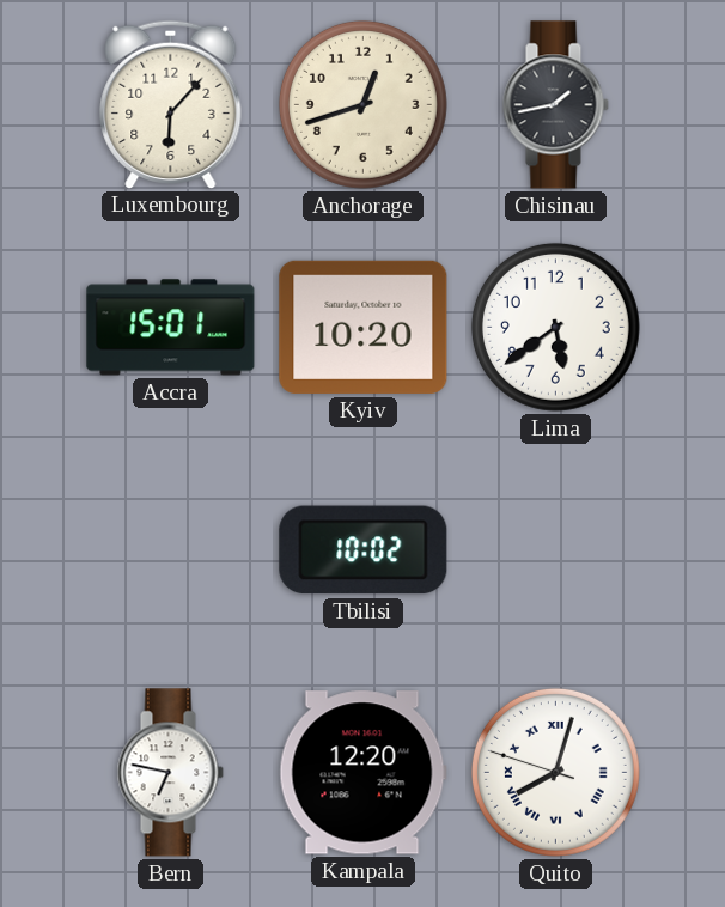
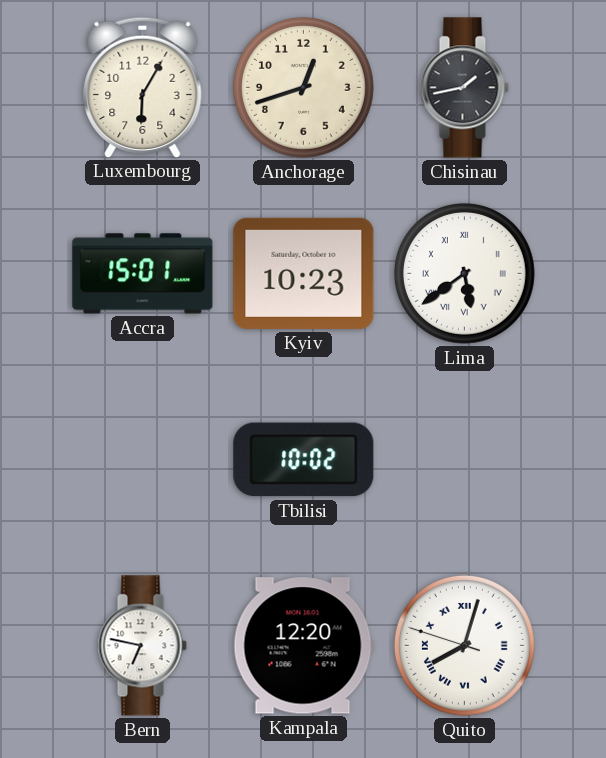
Luxembourg: 6:07 -> 6:05 (143, 87)
Kyiv: 10:20 -> 10:23 (304, 273)
Lima numerals: Arabic -> Roman (464, 273)
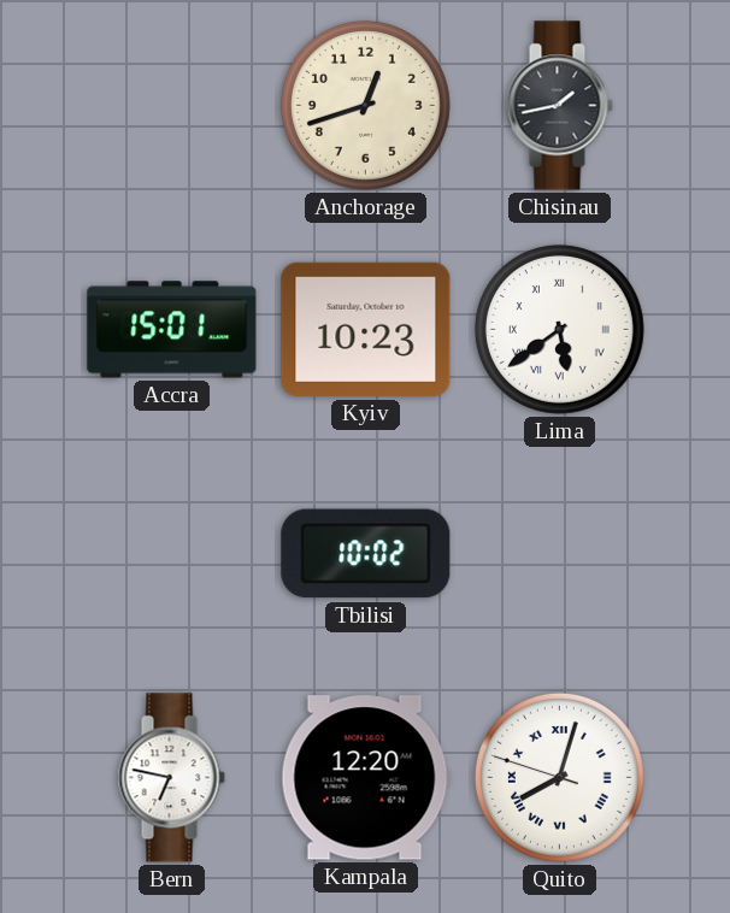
Luxembourg: 6:05 -> none (143, 87)
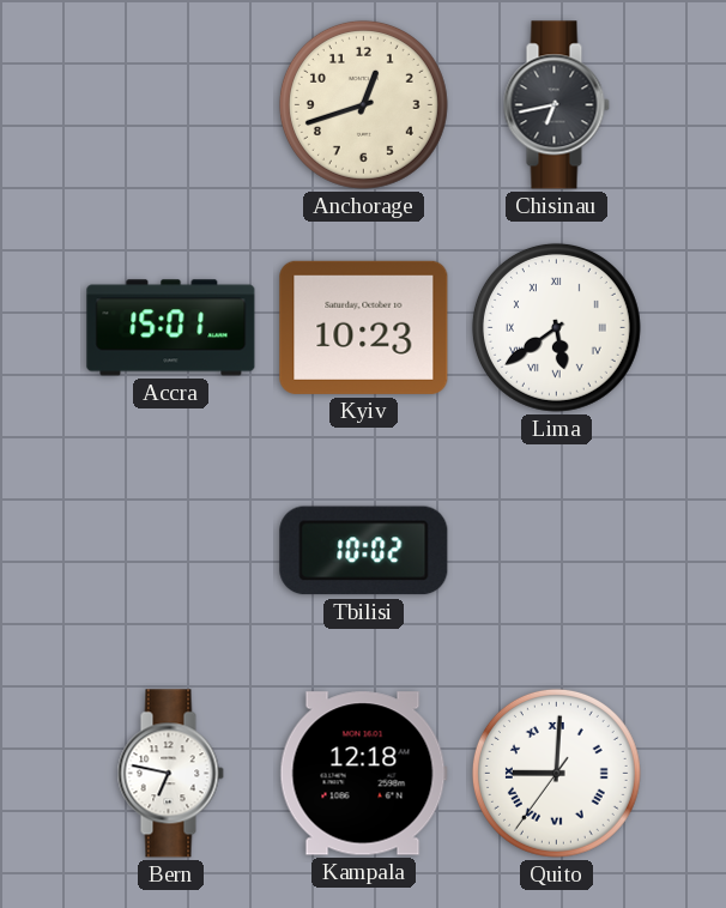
Chisinau: 1:43 -> 6:43 (556, 105)
Kampala: 12:20 -> 12:18 (363, 774)
Quito: 8:02 -> 9:00 (556, 773)
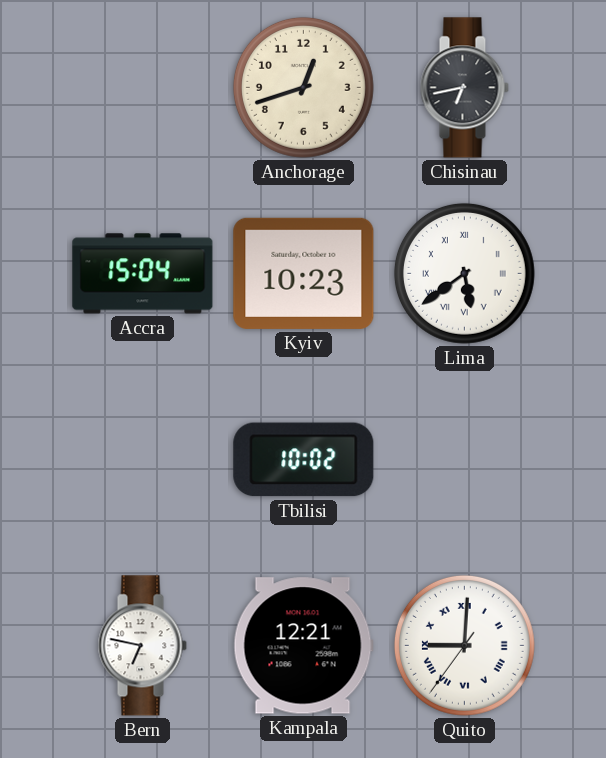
Accra: 15:01 -> 15:04 (143, 274)
Kampala: 12:18 -> 12:21 (303, 646)
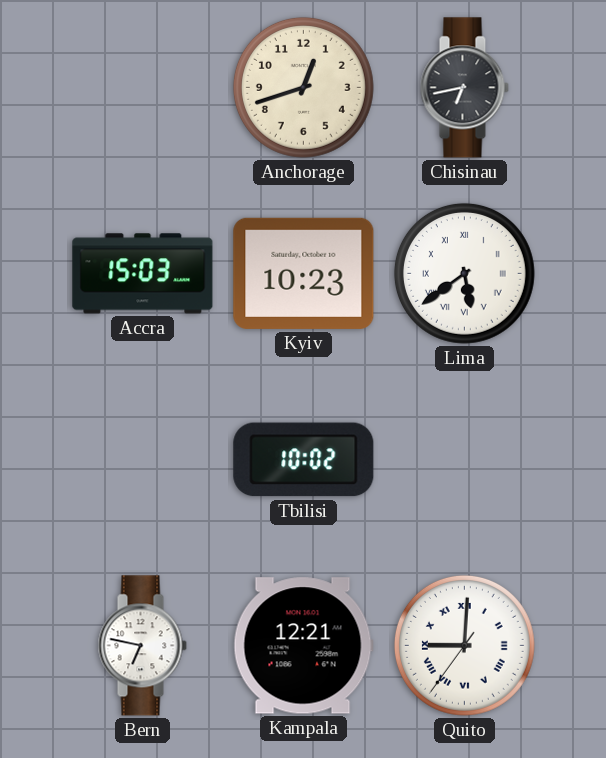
Accra: 15:04 -> 15:03 (143, 274)
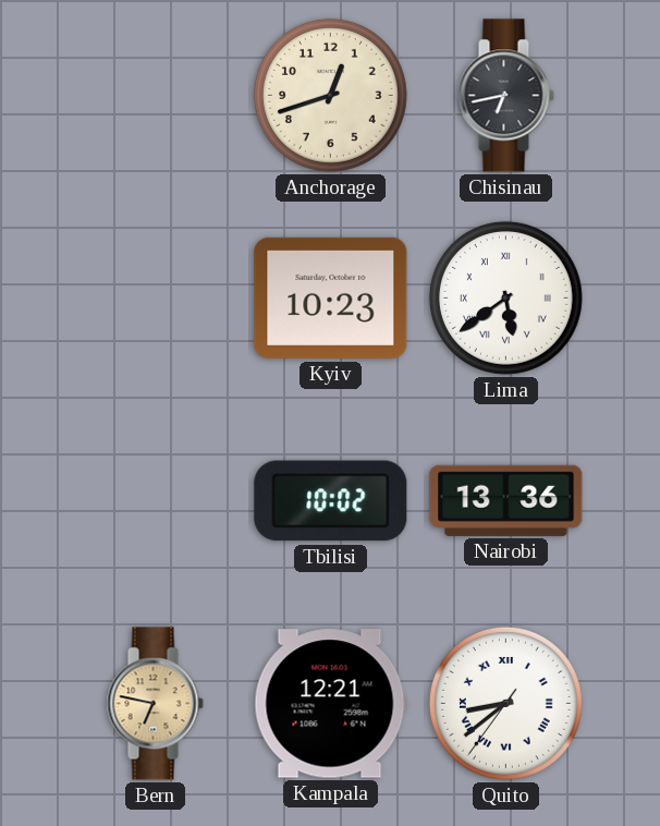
Accra: 15:03 -> none (143, 274)
Nairobi: none -> 13:36 (506, 500)
Bern dial: white -> champagne (155, 704)
Quito: 9:00 -> 8:38 (505, 703)
